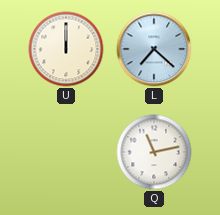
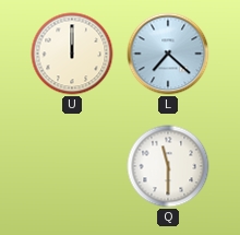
Q: 11:13 -> 11:30 (168, 166)
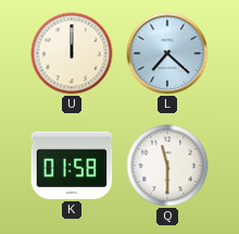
K: none -> 01:58 (72, 165)
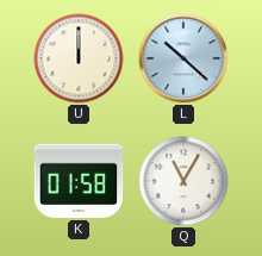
L: 7:22 -> 10:22 (183, 58)
Q: 11:30 -> 11:05 (183, 181)
